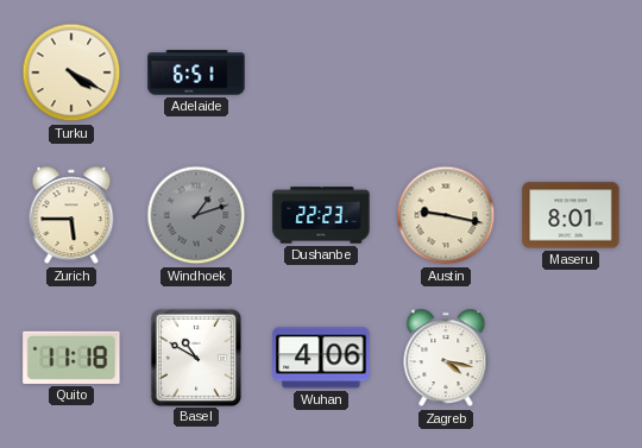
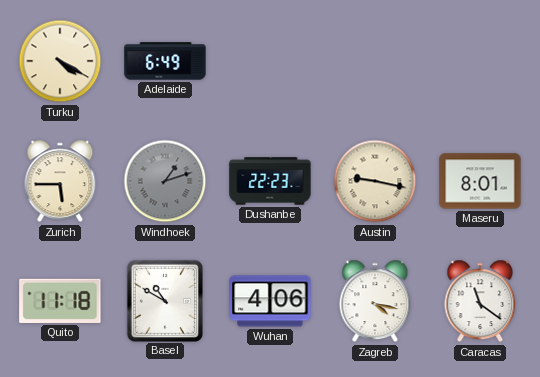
Adelaide: 6:51 -> 6:49 (165, 61)
Caracas: none -> 11:21 (480, 301)
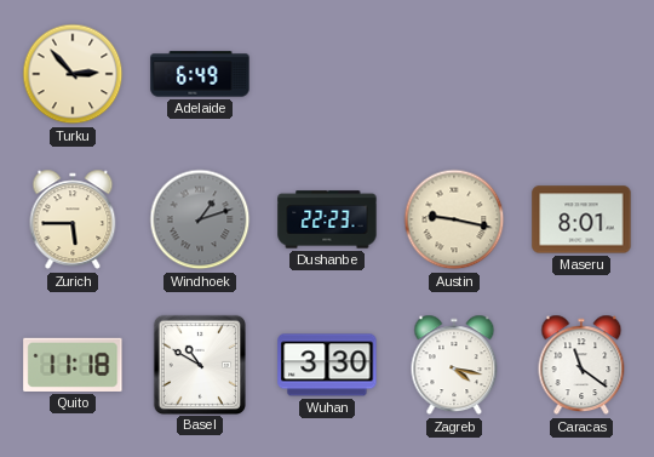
Turku: 4:20 -> 2:53 (73, 74)
Wuhan: 4:06 -> 3:30 (327, 365)
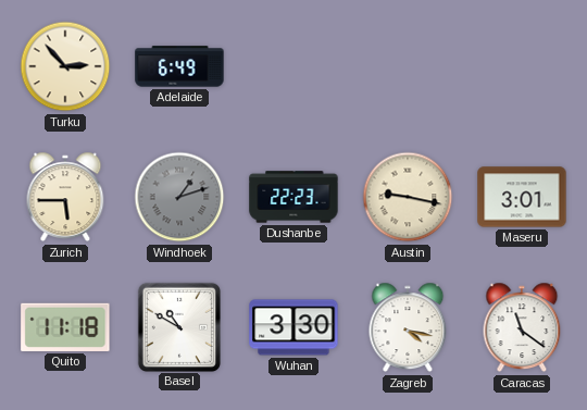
Maseru: 8:01 -> 3:01 (522, 197)
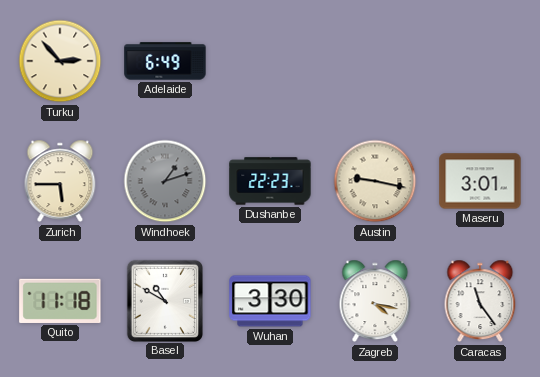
Caracas: 11:21 -> 11:24 (480, 301)
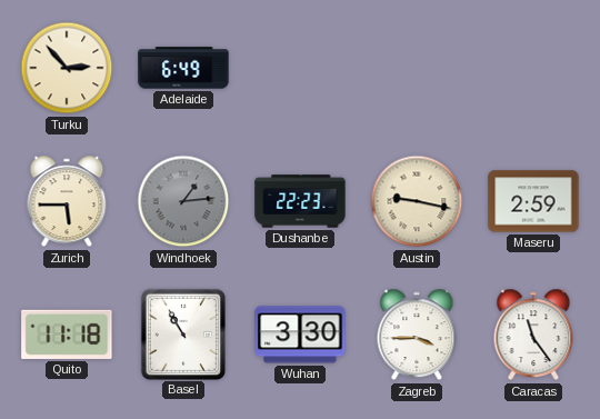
Windhoek: 1:12 -> 1:14 (183, 201)
Maseru: 3:01 -> 2:59 (533, 201)
Basel: 10:50 -> 10:55 (182, 333)
Zagreb: 4:17 -> 3:45 (417, 335)
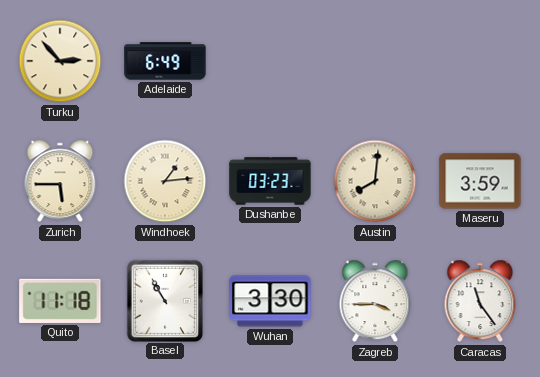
Windhoek dial: grey -> cream (165, 181)
Dushanbe: 22:23 -> 03:23 (270, 181)
Austin: 9:17 -> 8:01 (375, 181)
Maseru: 2:59 -> 3:59 (480, 181)
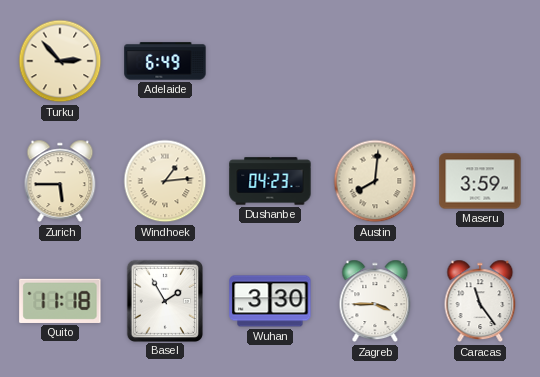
Dushanbe: 03:23 -> 04:23 (270, 181)
Basel: 10:55 -> 1:55 (164, 300)
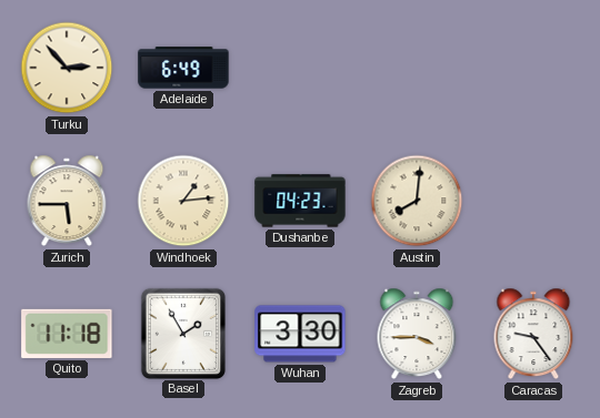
Maseru: 3:59 -> none (480, 181)
Caracas: 11:24 -> 9:24 (533, 334)
